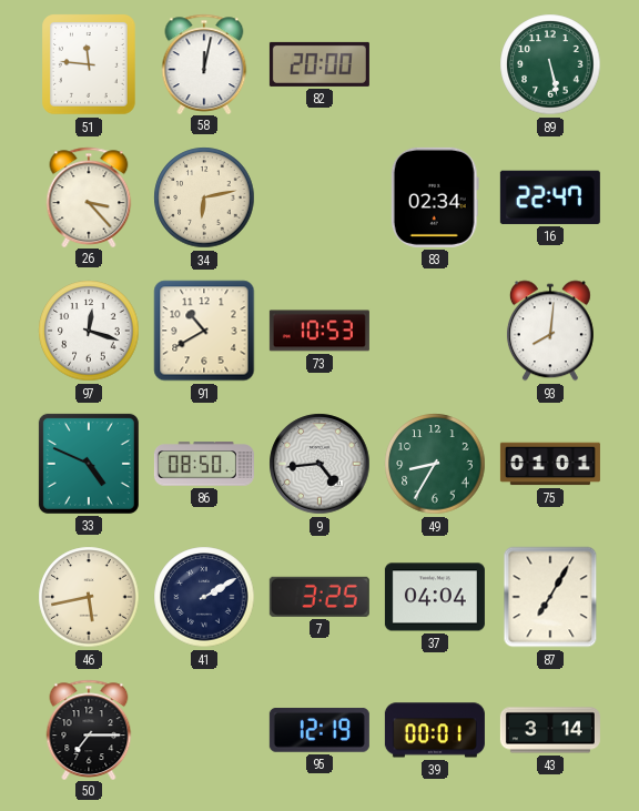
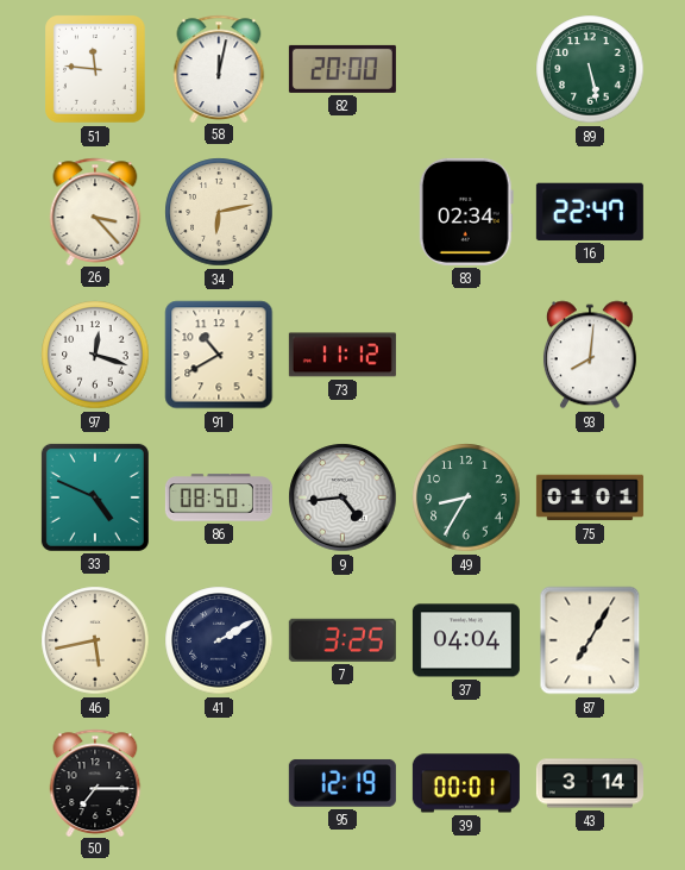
73: 10:53 -> 11:12 (342, 355)
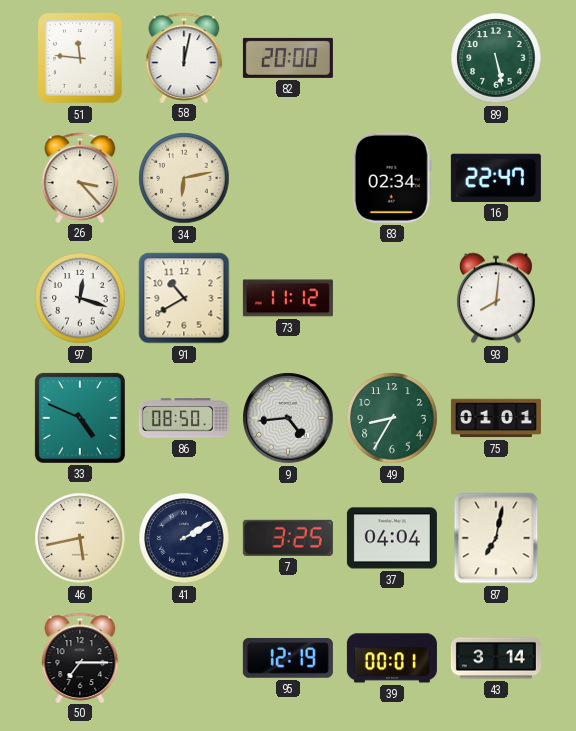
87: 7:05 -> 7:02 (496, 538)
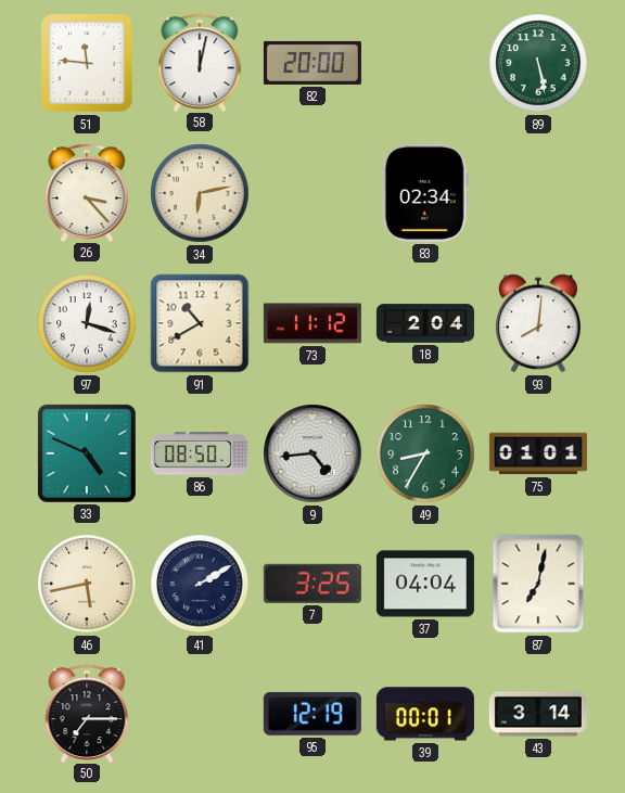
16: 22:47 -> none (496, 178)
18: none -> 2:04 (425, 323)
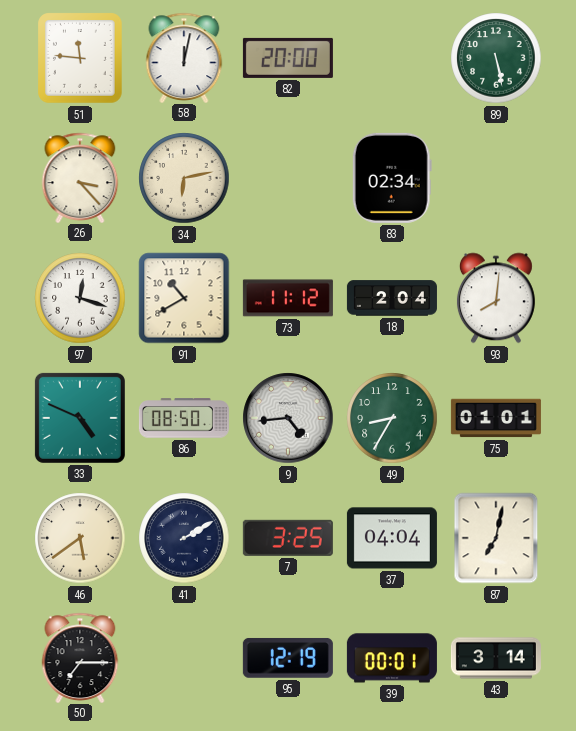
46: 5:43 -> 5:39 (80, 538)
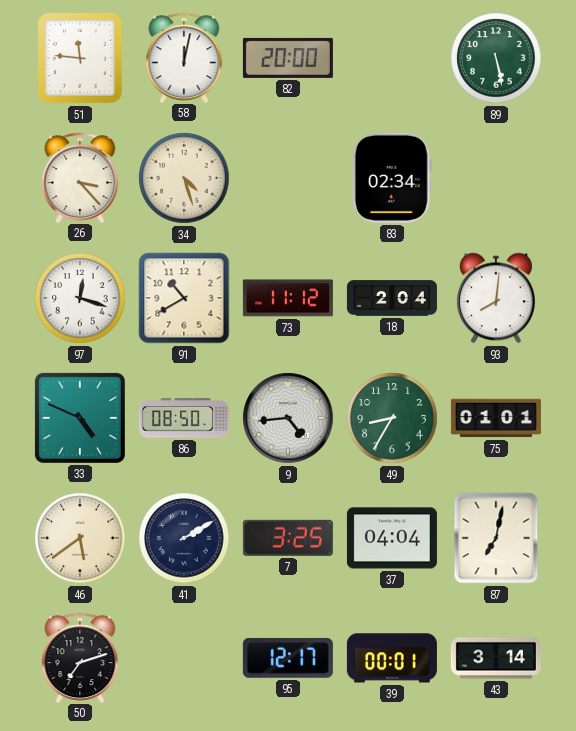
34: 6:13 -> 4:27 (184, 178)
50: 7:15 -> 7:12 (80, 657)
95: 12:19 -> 12:17 (288, 658)
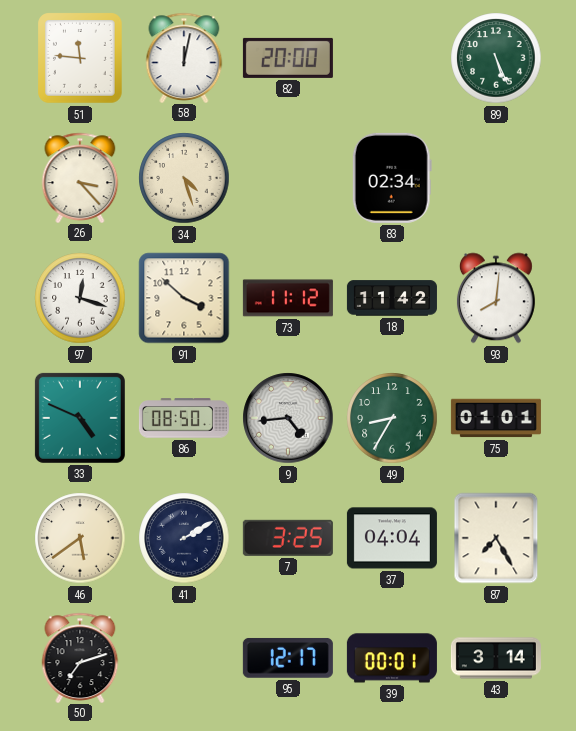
89: 5:28 -> 5:26 (496, 58)
91: 10:40 -> 3:52 (184, 298)
18: 2:04 -> 11:42 (392, 298)
87: 7:02 -> 7:25 (496, 538)
